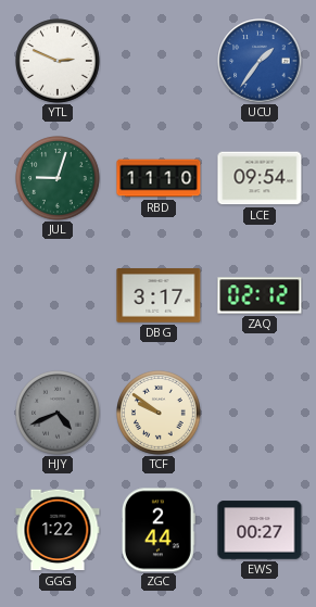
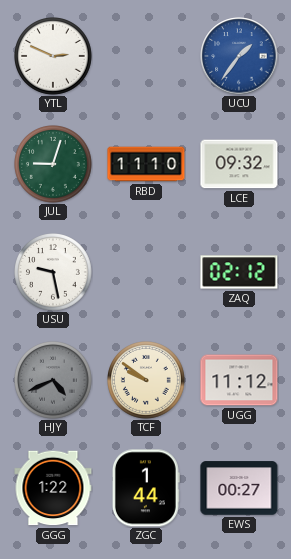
LCE: 09:54 -> 09:32 (239, 164)
USU: none -> 9:28 (54, 273)
DBG: 3:17 -> none (159, 295)
UGG: none -> 11:12 (239, 380)
ZGC: 2:44 -> 1:44 (146, 488)
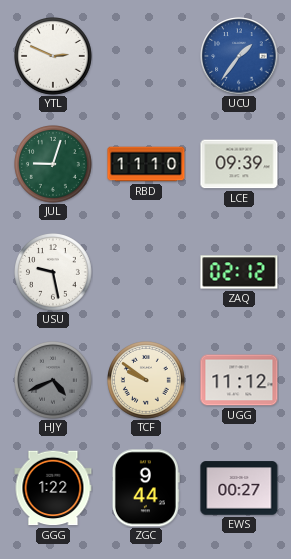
LCE: 09:32 -> 09:39 (239, 164)
ZGC: 1:44 -> 9:44 (146, 488)
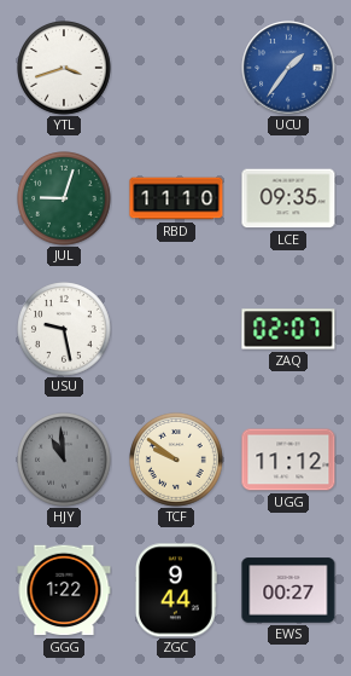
YTL: 2:49 -> 3:42 (65, 69)
LCE: 09:39 -> 09:35 (288, 198)
ZAQ: 02:12 -> 02:07 (288, 329)
HJY: 4:41 -> 10:59 (65, 461)
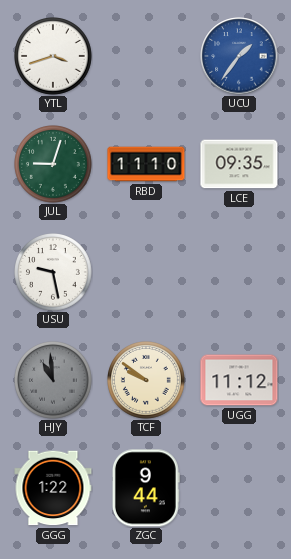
ZAQ: 02:07 -> none (288, 329)
EWS: 00:27 -> none (288, 590)
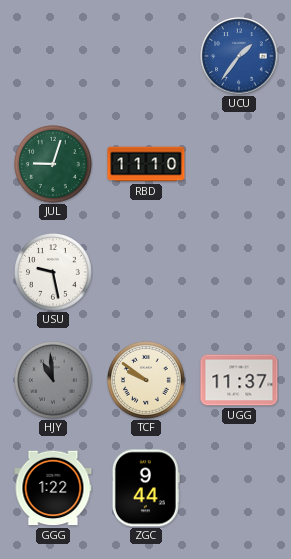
YTL: 3:42 -> none (54, 57)
LCE: 09:35 -> none (239, 164)
UGG: 11:12 -> 11:37 (239, 380)
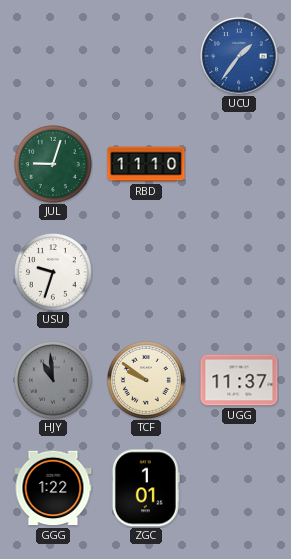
USU: 9:28 -> 9:33 (54, 273)
ZGC: 9:44 -> 1:01 (146, 488)
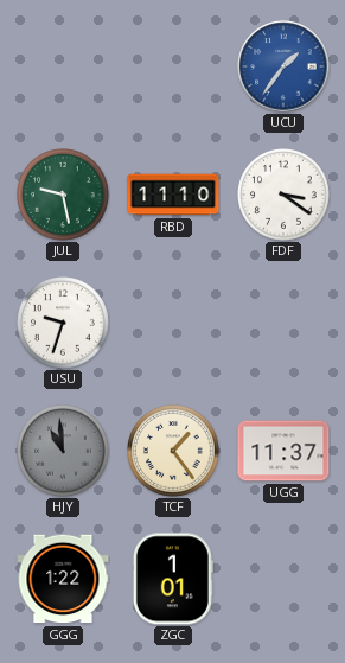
JUL: 9:03 -> 9:28 (64, 196)
FDF: none -> 3:21 (285, 196)
TCF: 9:51 -> 1:24 (174, 452)
